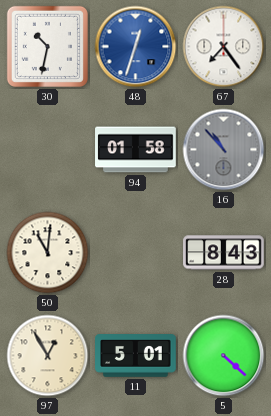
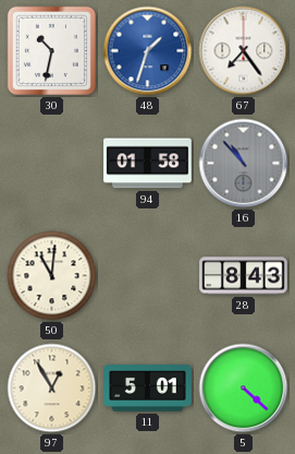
48: 12:33 -> 1:33 (148, 51)
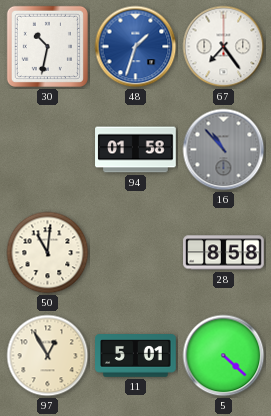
28: 8:43 -> 8:58 (224, 253)
